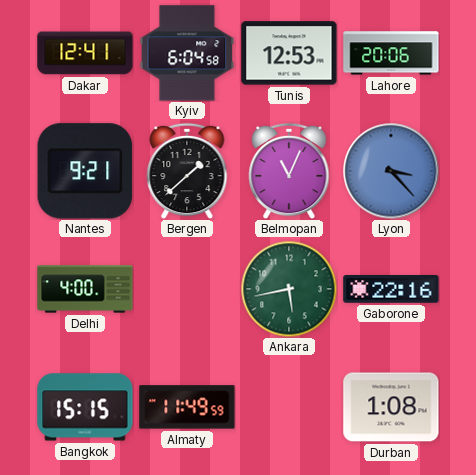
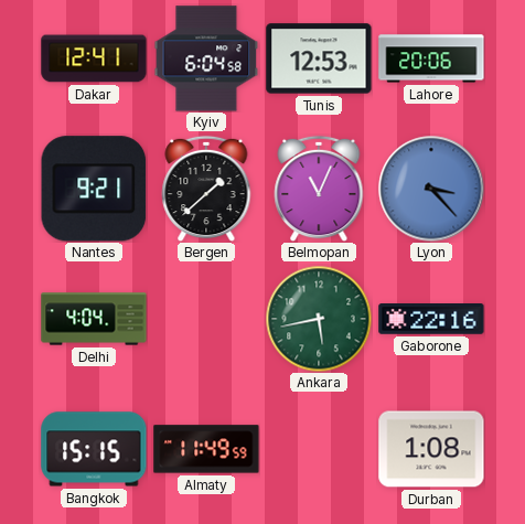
Delhi: 4:00 -> 4:04 (94, 319)
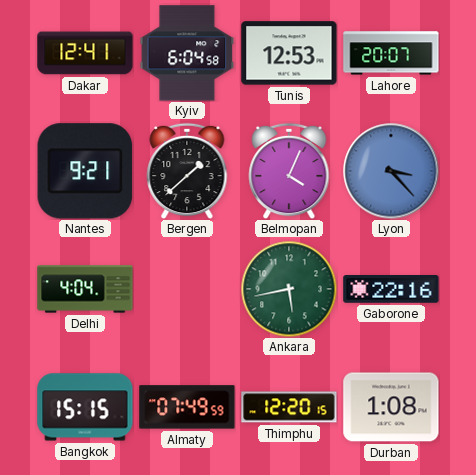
Lahore: 20:06 -> 20:07 (391, 53)
Belmopan: 11:04 -> 4:04 (289, 171)
Almaty: 11:49 -> 07:49 (187, 407)
Thimphu: none -> 12:20 (289, 407)
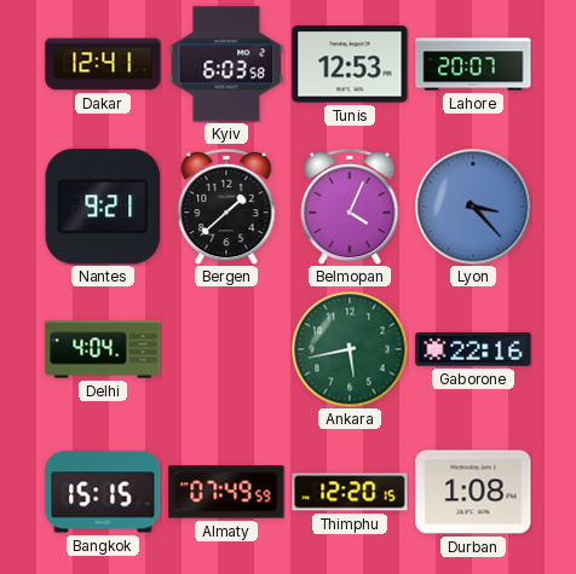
Kyiv: 6:04 -> 6:03 (226, 64)
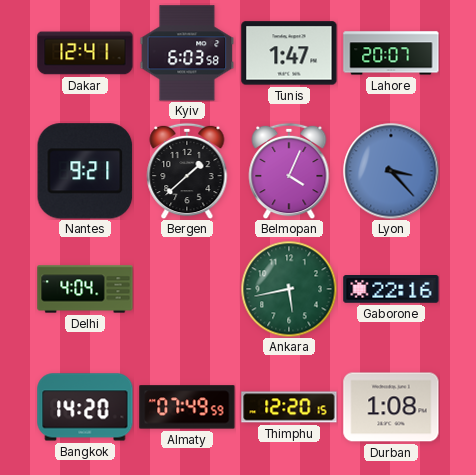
Tunis: 12:53 -> 1:47 (289, 53)
Bangkok: 15:15 -> 14:20 (85, 407)
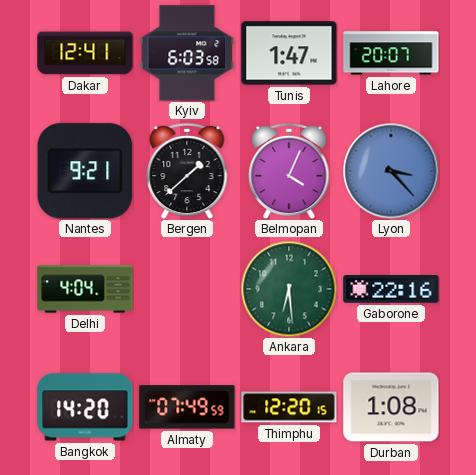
Ankara: 5:43 -> 6:29 (289, 289)
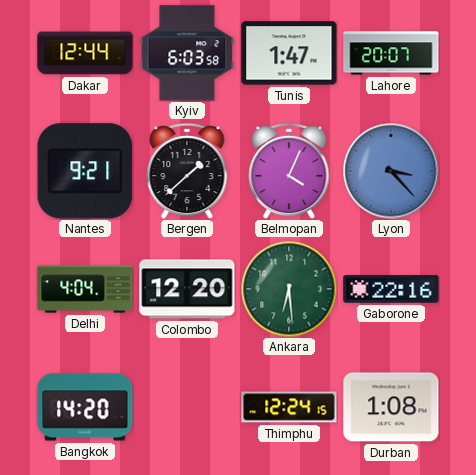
Dakar: 12:41 -> 12:44 (85, 53)
Colombo: none -> 12:20 (187, 289)
Almaty: 07:49 -> none (187, 407)
Thimphu: 12:20 -> 12:24 (289, 407)
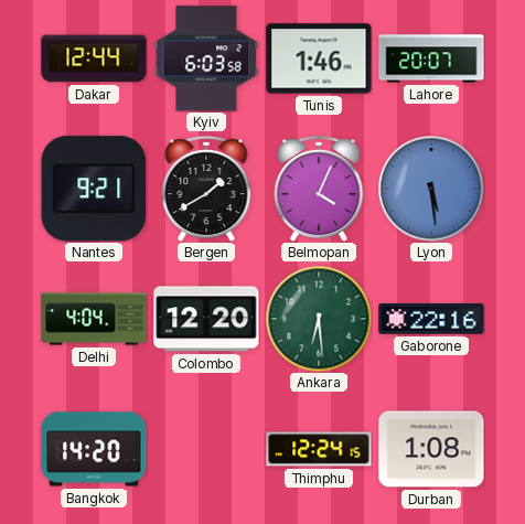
Tunis: 1:47 -> 1:46 (319, 58)
Bergen: 1:38 -> 1:40 (206, 189)
Lyon: 3:23 -> 5:29 (431, 189)
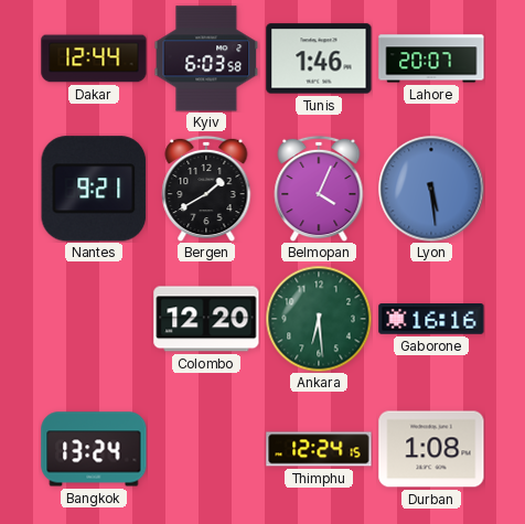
Delhi: 4:04 -> none (94, 319)
Gaborone: 22:16 -> 16:16 (431, 319)
Bangkok: 14:20 -> 13:24 (94, 449)
